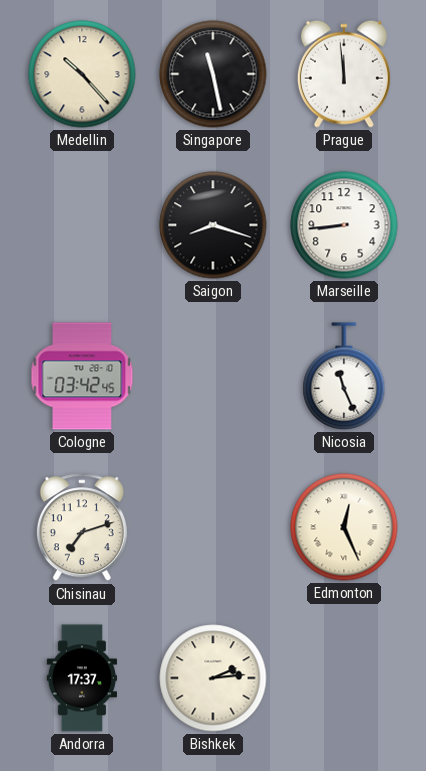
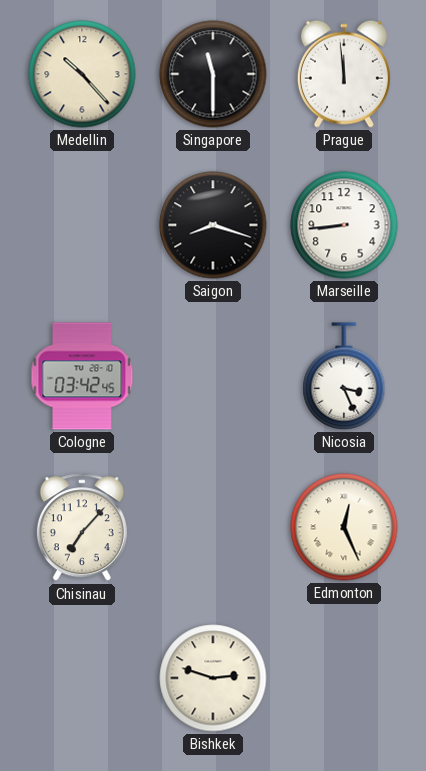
Singapore: 11:28 -> 11:30 (213, 74)
Nicosia: 11:26 -> 3:26 (344, 376)
Chisinau: 7:12 -> 7:07 (82, 528)
Andorra: 17:37 -> none (82, 678)
Bishkek: 2:14 -> 2:48 (213, 678)
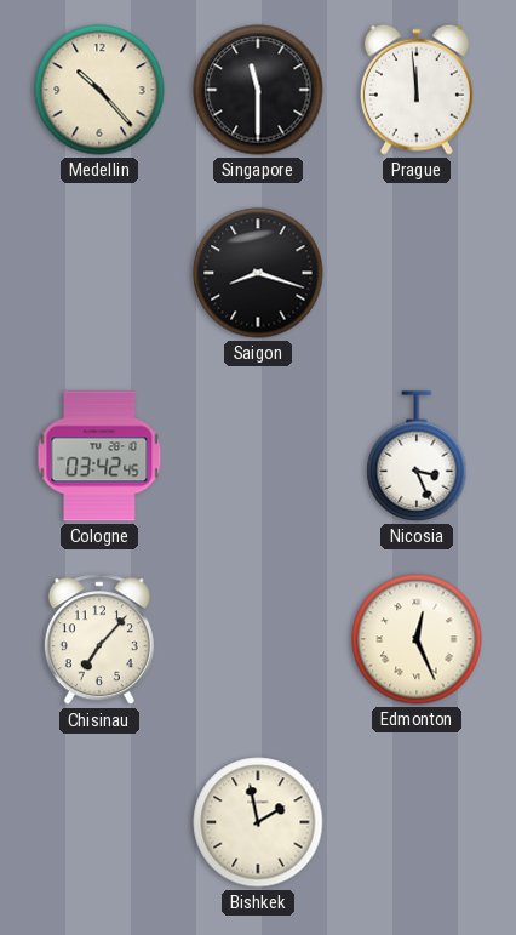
Marseille: 8:44 -> none (344, 225)
Bishkek: 2:48 -> 1:58 (258, 822)
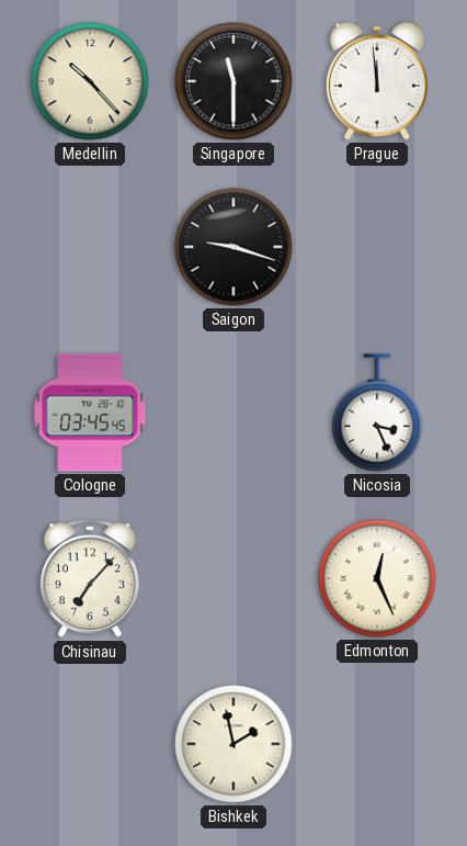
Saigon: 8:18 -> 9:18 (233, 247)
Cologne: 03:42 -> 03:45 (90, 413)
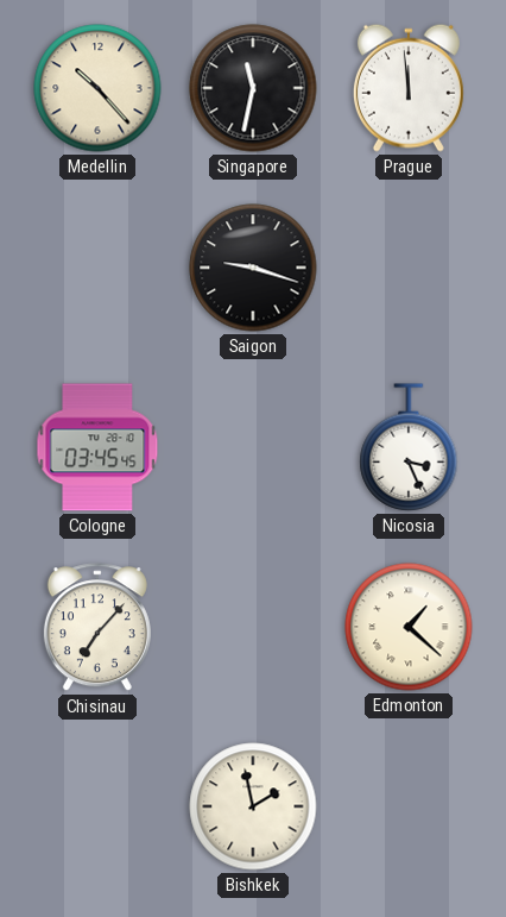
Singapore: 11:30 -> 11:32 (253, 88)
Edmonton: 12:26 -> 1:22 (409, 627)
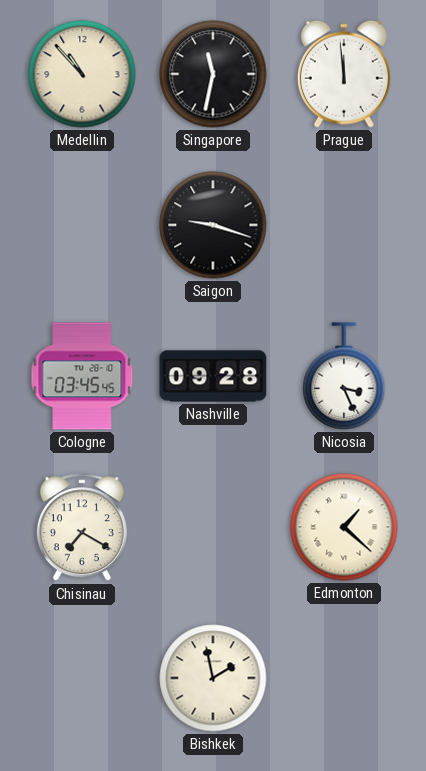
Medellin: 10:23 -> 10:53 (82, 74)
Nashville: none -> 09:28 (213, 376)
Chisinau: 7:07 -> 7:20 (82, 528)
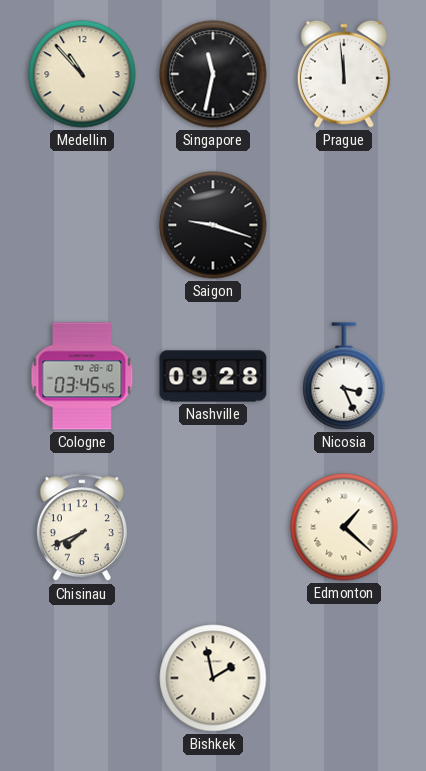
Chisinau: 7:20 -> 7:41 (82, 528)
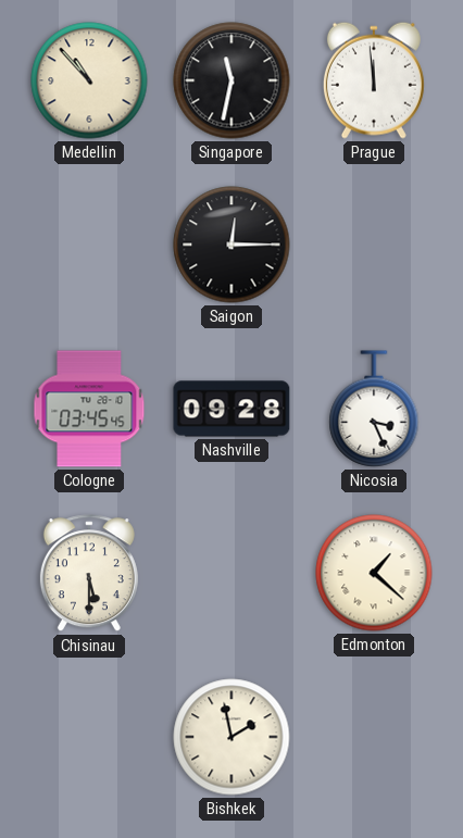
Saigon: 9:18 -> 12:15 (231, 245)
Chisinau: 7:41 -> 5:30 (89, 574)
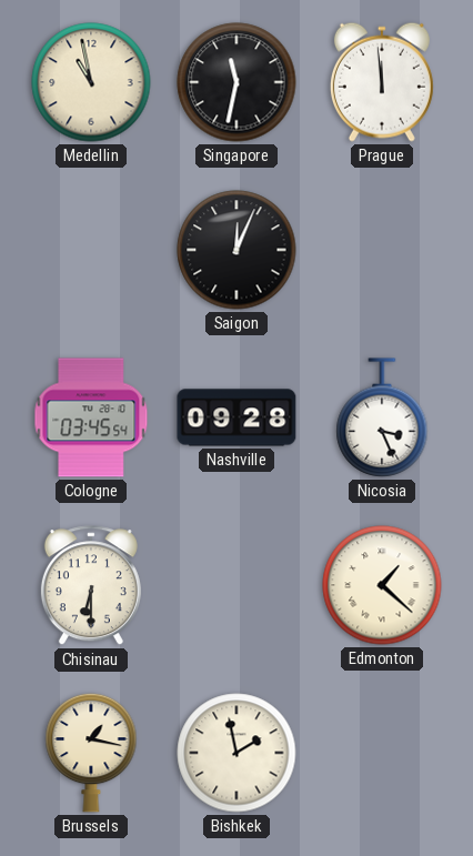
Medellin: 10:53 -> 10:58 (91, 82)
Saigon: 12:15 -> 12:04 (236, 250)
Cologne: 03:45:45 -> 03:45:54 (91, 417)
Chisinau: 5:30 -> 6:30 (91, 586)
Brussels: none -> 1:17 (91, 753)
